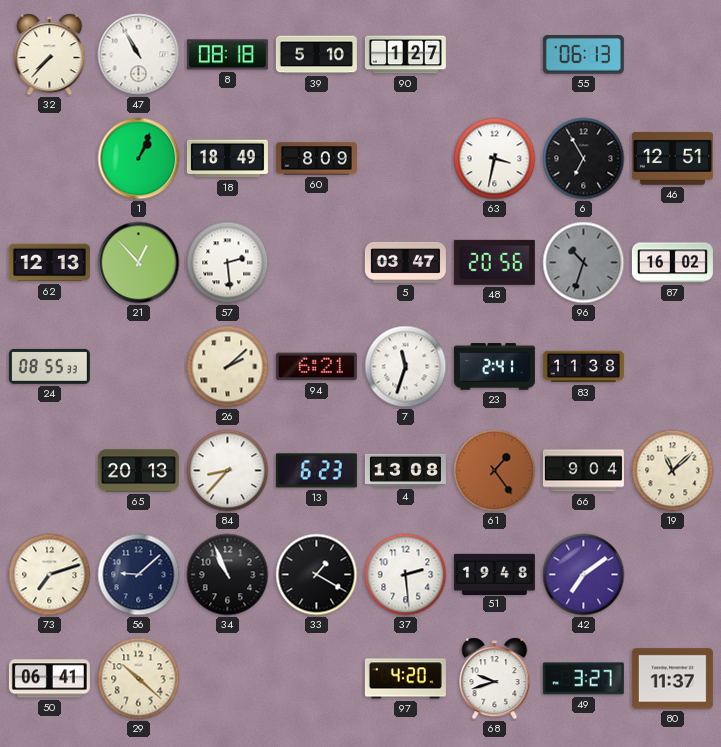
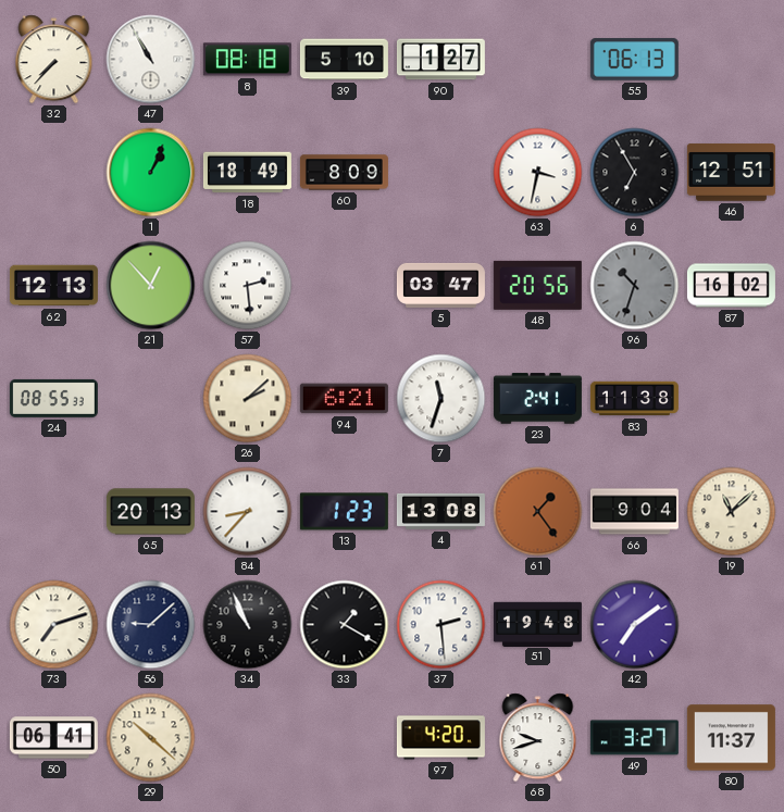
13: 6:23 -> 1:23 (344, 512)
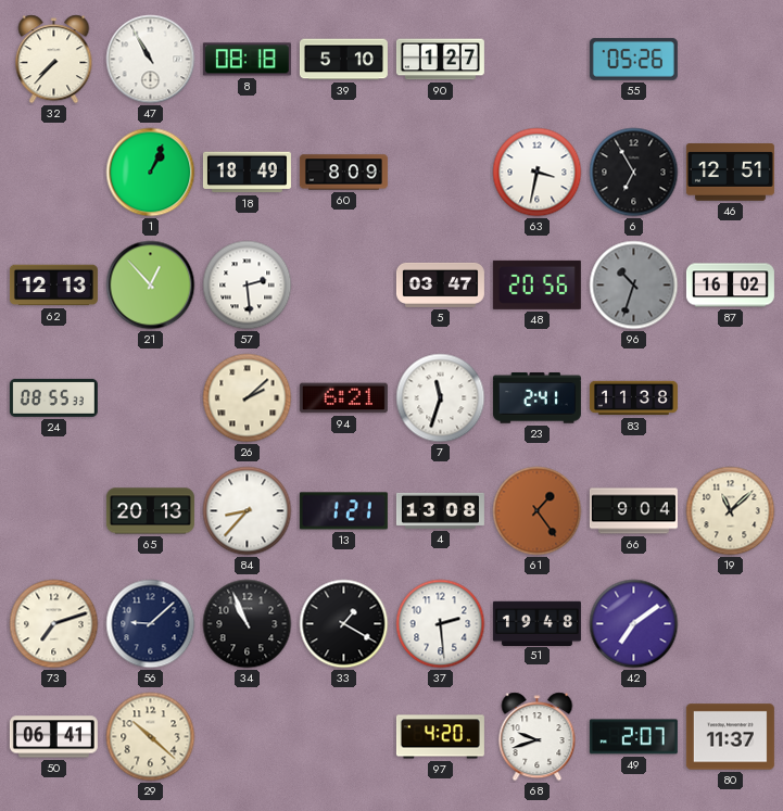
55: 06:13 -> 05:26 (633, 60)
13: 1:23 -> 1:21 (343, 511)
49: 3:27 -> 2:07 (633, 737)
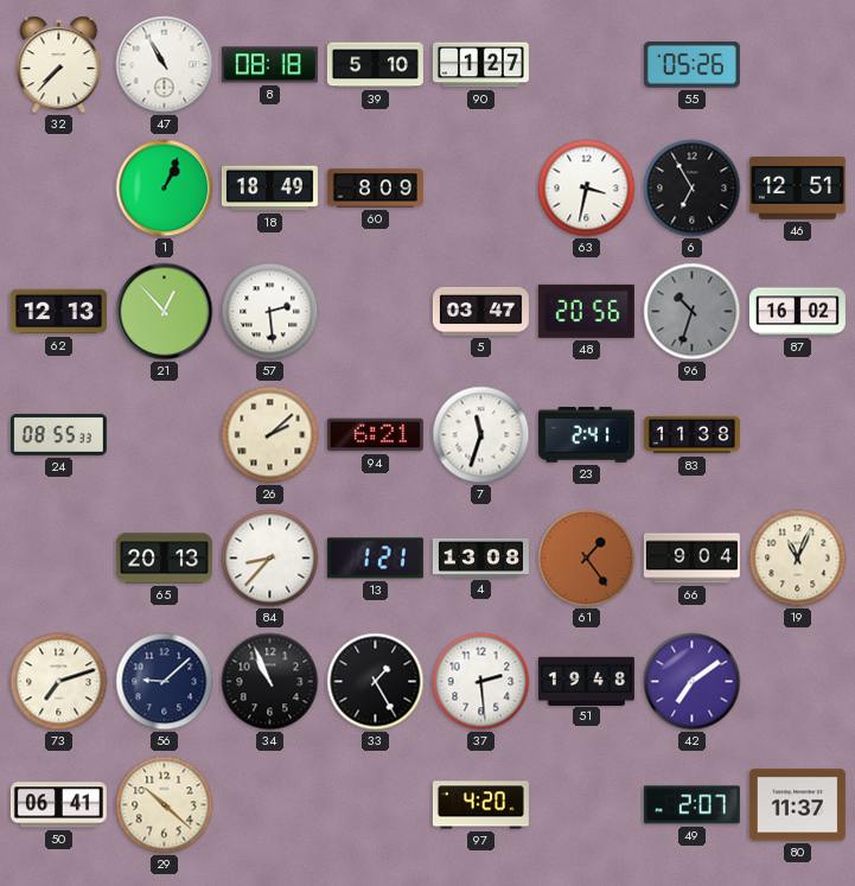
19: 11:08 -> 11:04 (798, 559)
33: 1:20 -> 1:25 (376, 682)
68: 9:42 -> none (538, 737)
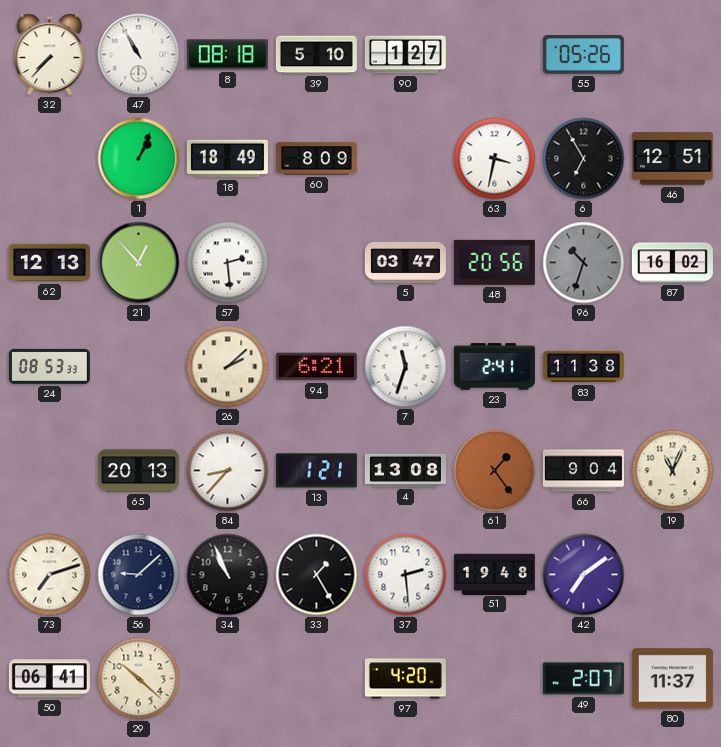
24: 08:55 -> 08:53 (49, 366)
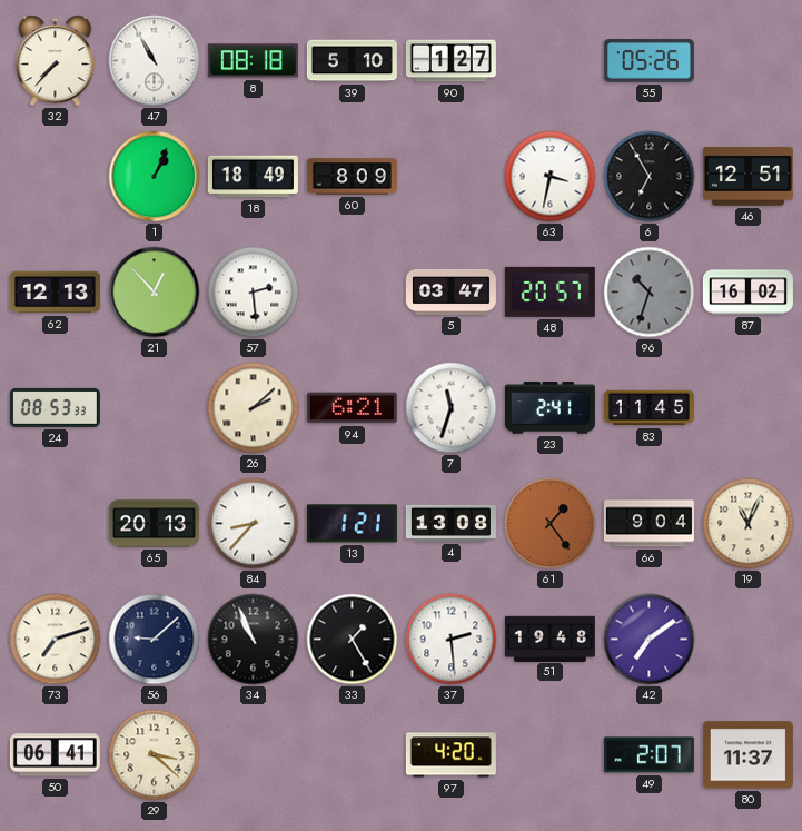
48: 20:56 -> 20:57 (549, 291)
83: 11:38 -> 11:45 (648, 408)
29: 10:22 -> 3:22 (155, 755)
